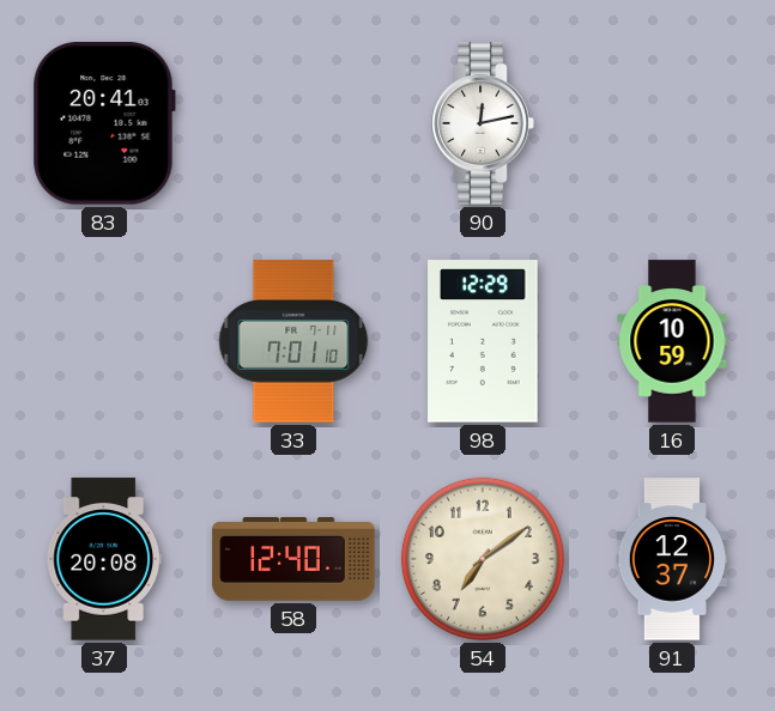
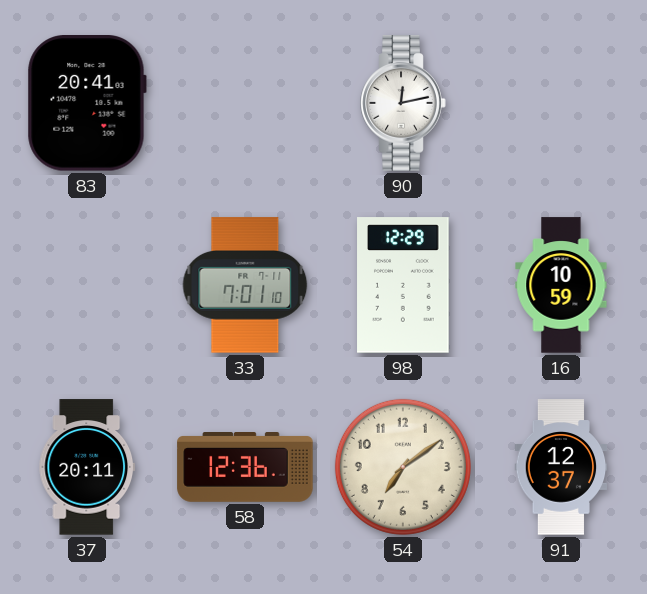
37: 20:08 -> 20:11 (87, 467)
58: 12:40 -> 12:36 (245, 467)
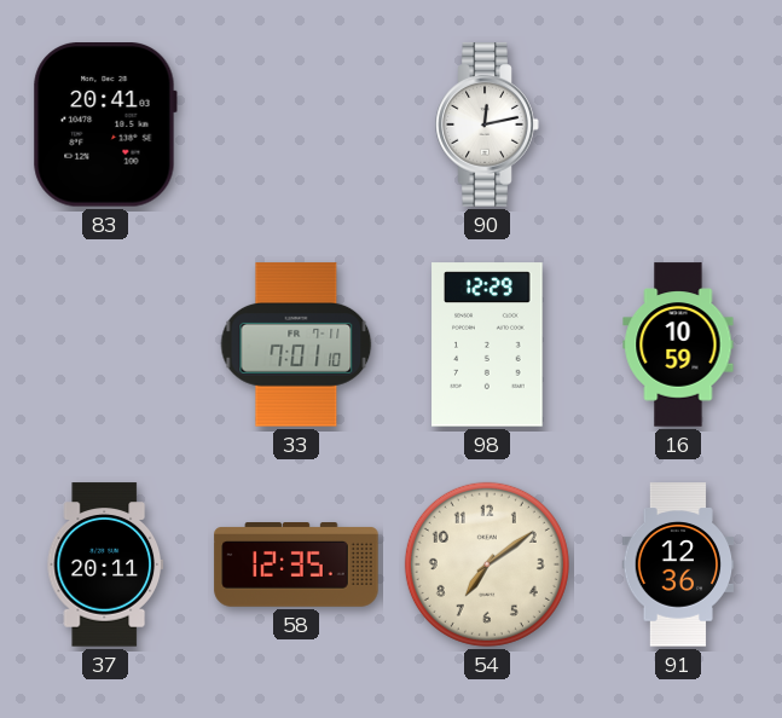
58: 12:36 -> 12:35 (296, 564)
91: 12:37 -> 12:36 (678, 564)
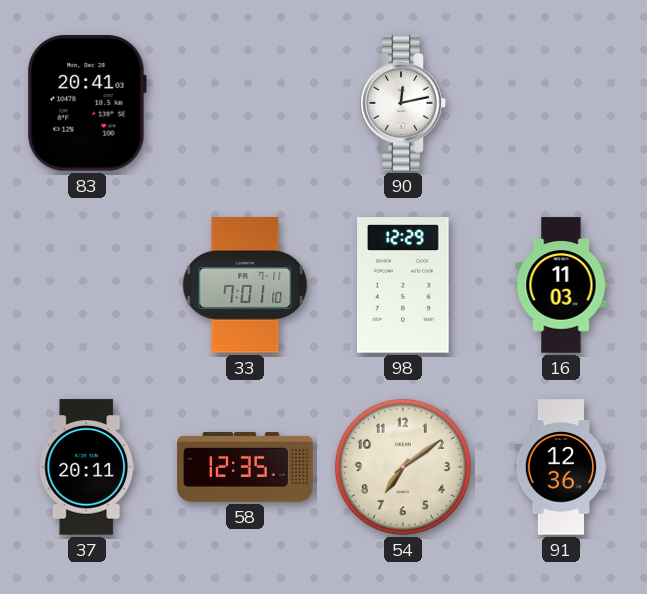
16: 10:59 -> 11:03 (561, 285)
